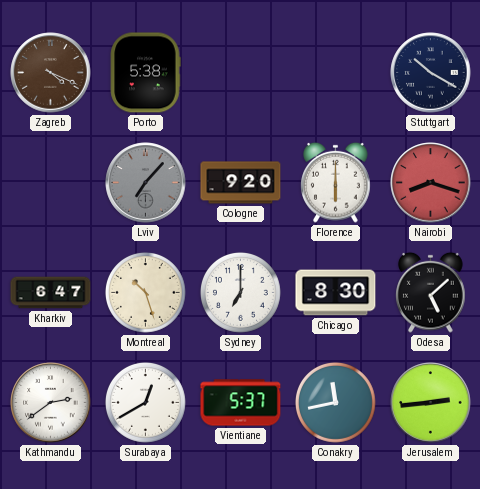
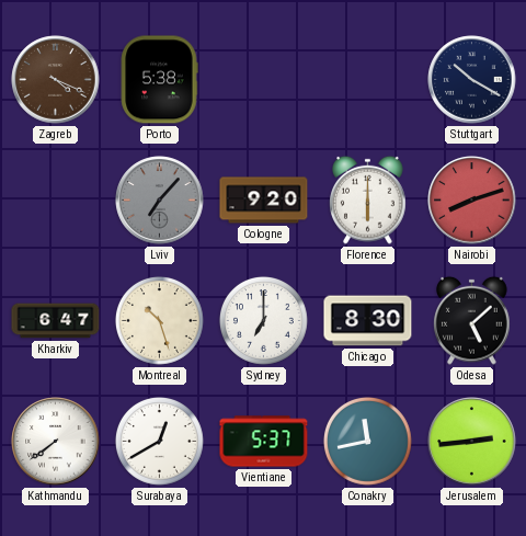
Nairobi: 8:18 -> 8:12 (472, 201)
Kathmandu: 2:39 -> 7:39 (56, 442)
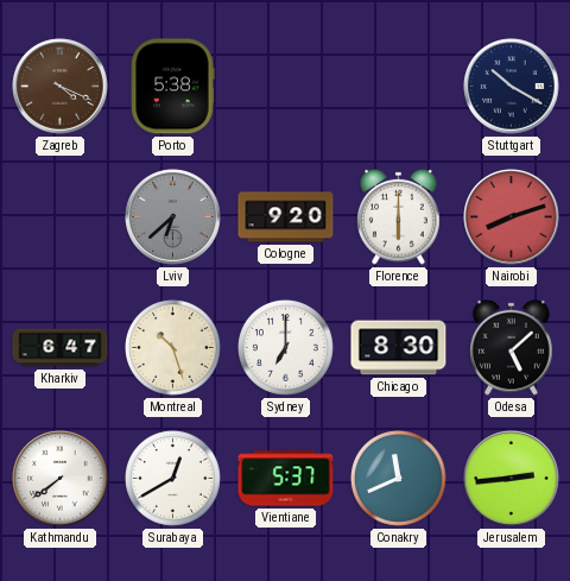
Lviv: 7:07 -> 6:38 (173, 217)
Conakry: 11:43 -> 11:41 (398, 478)
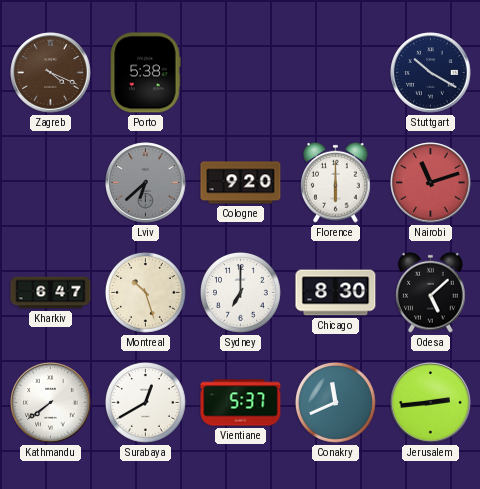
Nairobi: 8:12 -> 11:12 (431, 183)
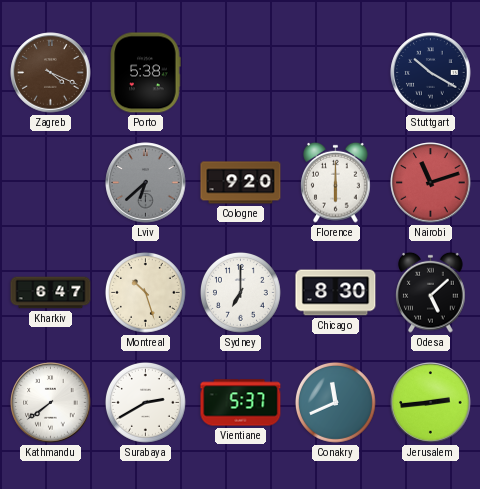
Surabaya: 12:40 -> 2:40 (145, 402)
